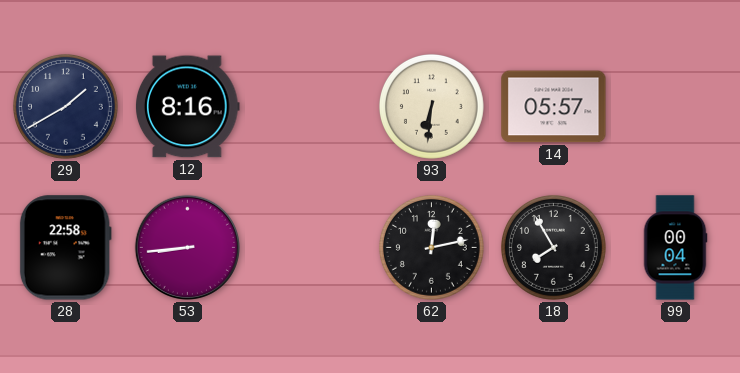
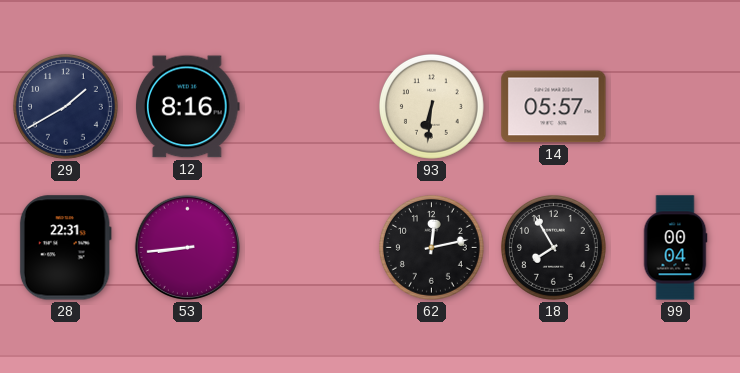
28: 22:58 -> 22:31 (65, 248)
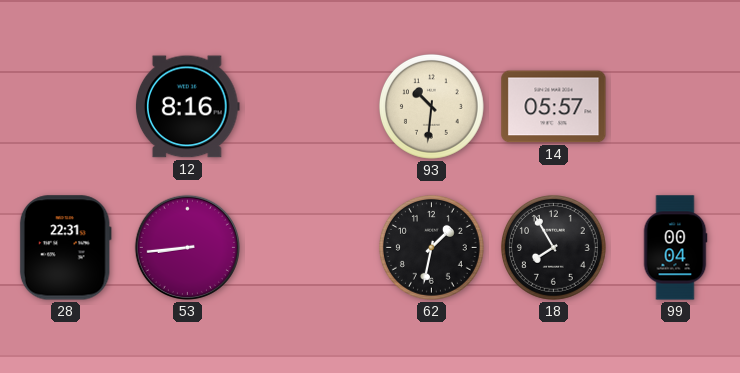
29: 1:40 -> none (65, 106)
93: 6:31 -> 10:31 (431, 106)
62: 12:13 -> 1:32 (431, 247)
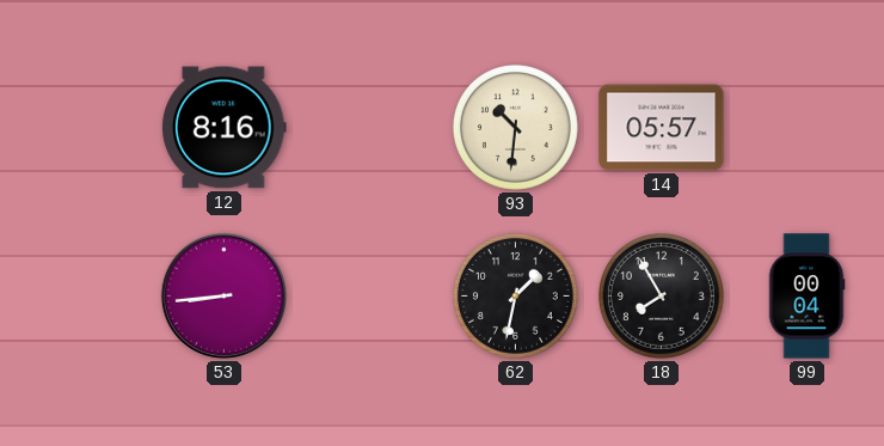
28: 22:31 -> none (65, 248)
